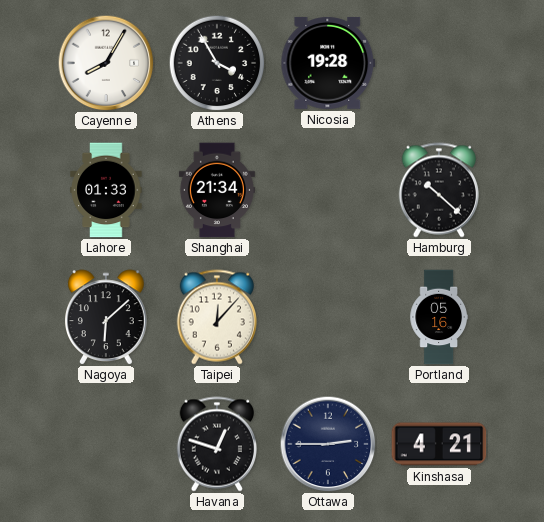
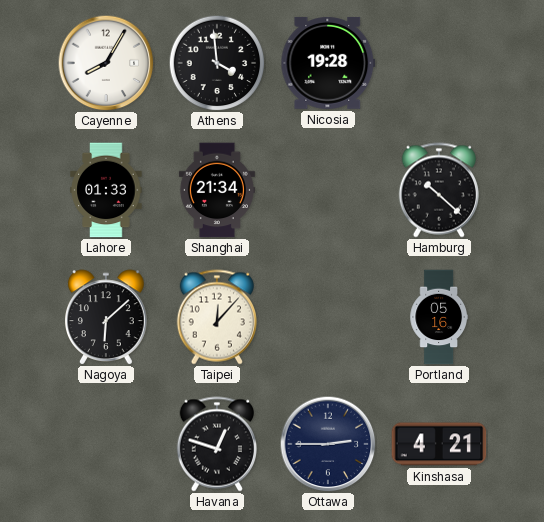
Athens: 3:55 -> 3:59 (217, 63)
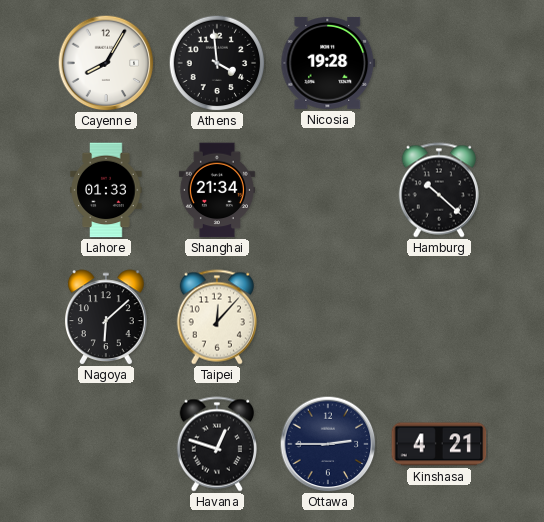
Portland: 05:16 -> none (438, 317)
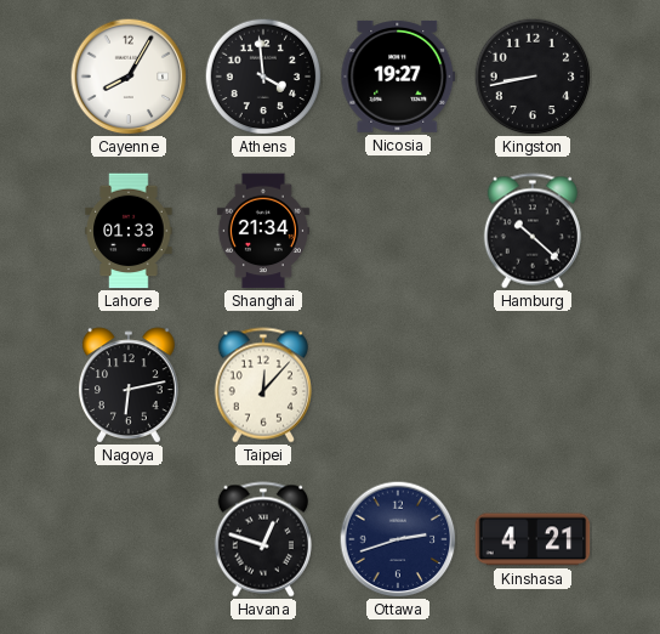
Nicosia: 19:28 -> 19:27 (398, 77)
Kingston: none -> 8:43 (533, 77)
Nagoya: 6:08 -> 6:13 (130, 385)
Ottawa: 2:45 -> 2:42 (398, 539)
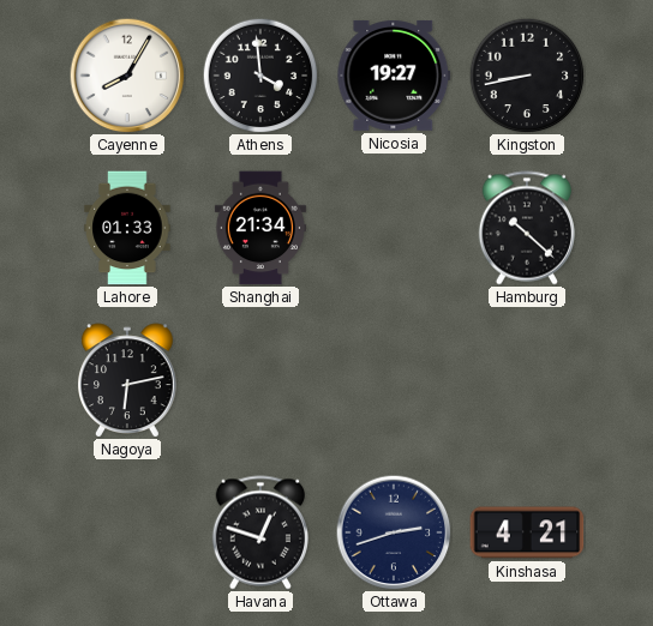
Taipei: 12:07 -> none (263, 385)
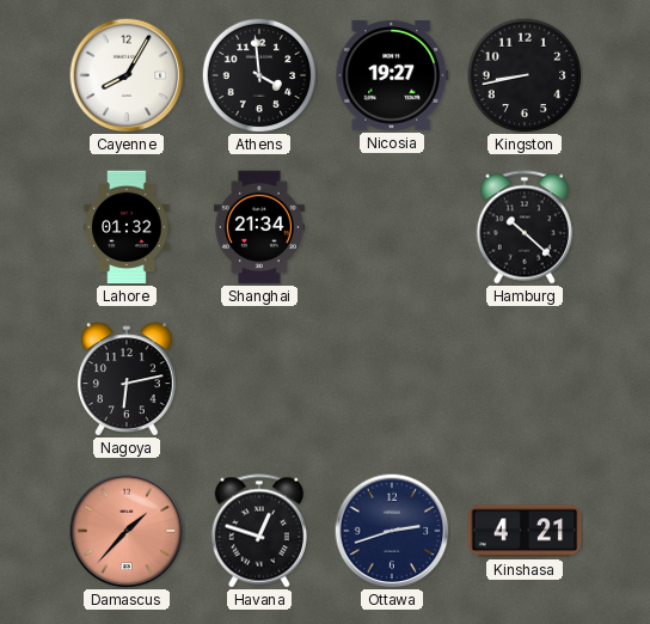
Lahore: 01:33 -> 01:32 (127, 227)
Damascus: none -> 1:37 (127, 531)
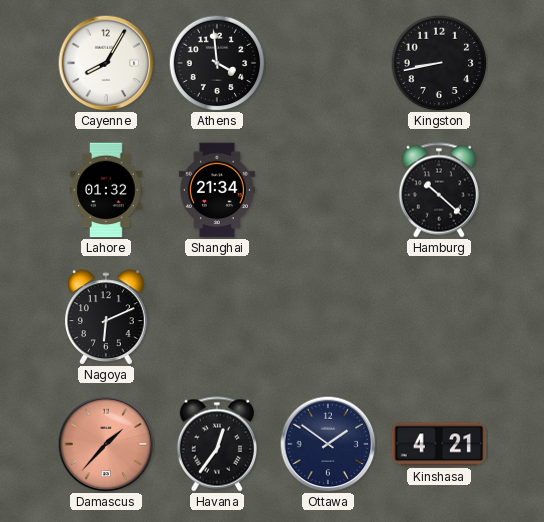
Nicosia: 19:27 -> none (392, 75)
Nagoya: 6:13 -> 6:11 (107, 317)
Havana: 12:48 -> 12:36 (217, 444)
Ottawa: 2:42 -> 1:51 (328, 444)
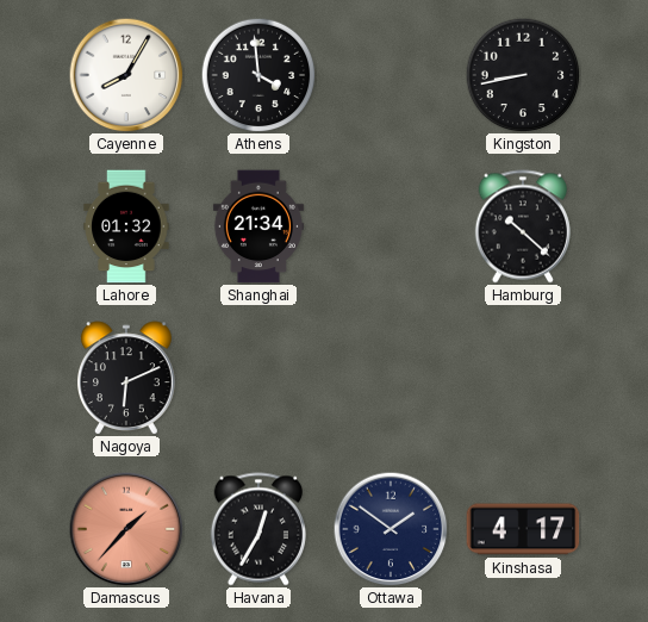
Havana: 12:36 -> 12:35 (258, 529)
Kinshasa: 4:21 -> 4:17 (523, 529)
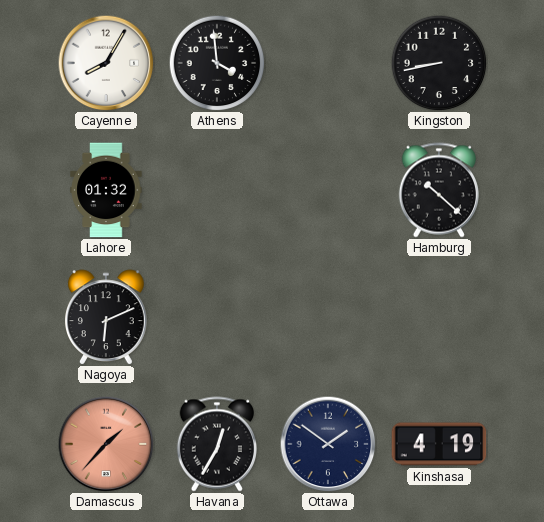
Shanghai: 21:34 -> none (258, 226)
Kinshasa: 4:17 -> 4:19 (439, 444)
